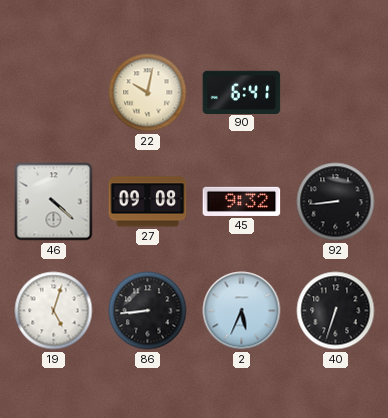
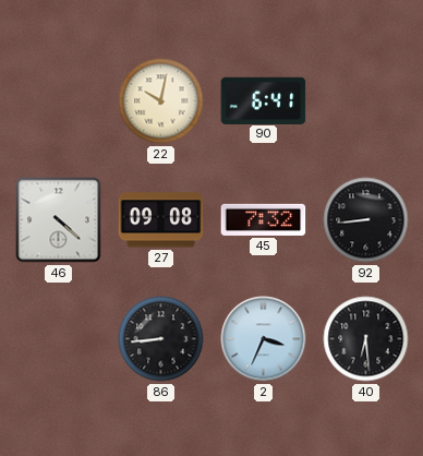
45: 9:32 -> 7:32 (264, 219)
19: 5:03 -> none (54, 311)
2: 5:34 -> 3:34 (264, 339)
40: 6:33 -> 6:29 (366, 339)
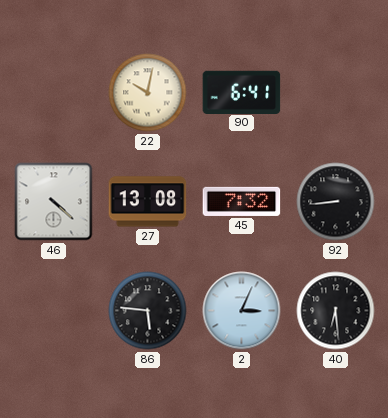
27: 09:08 -> 13:08 (148, 202)
86: 8:44 -> 5:46 (148, 311)
2: 3:34 -> 3:04 (242, 311)
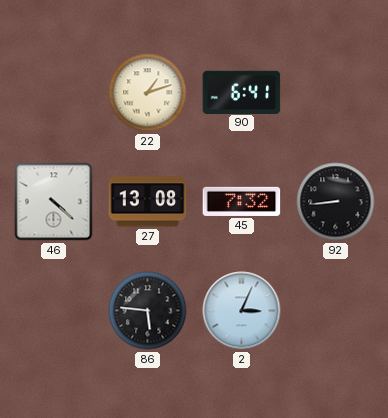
22: 10:02 -> 1:12 (148, 93)
40: 6:29 -> none (336, 311)
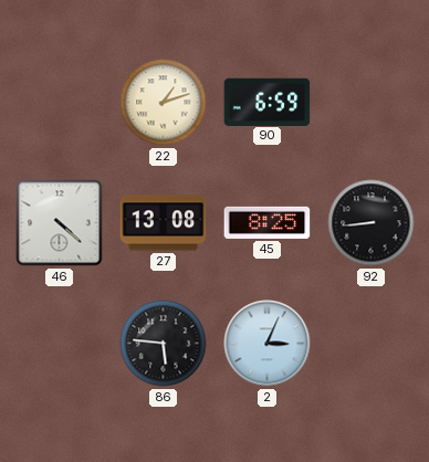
90: 6:41 -> 6:59 (268, 102)
45: 7:32 -> 8:25 (268, 222)
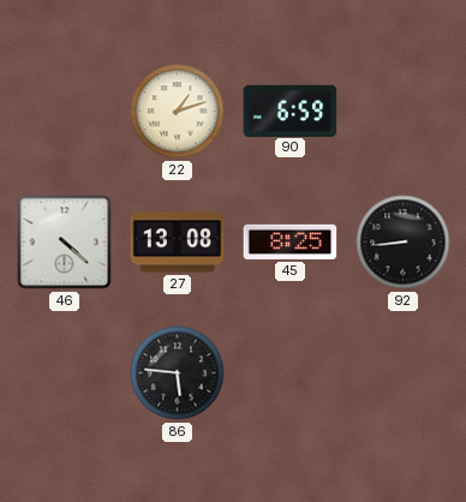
2: 3:04 -> none (268, 344)
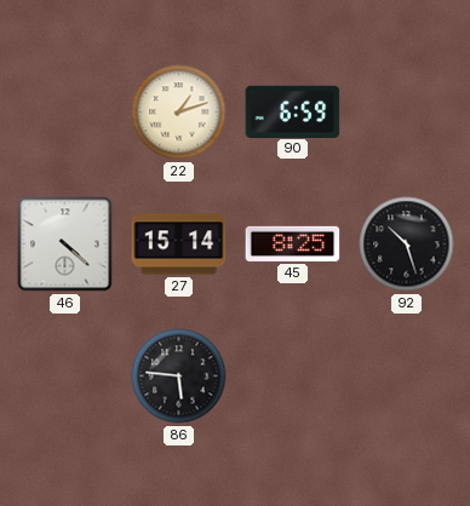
27: 13:08 -> 15:14 (179, 245)
92: 8:44 -> 10:27 (407, 245)
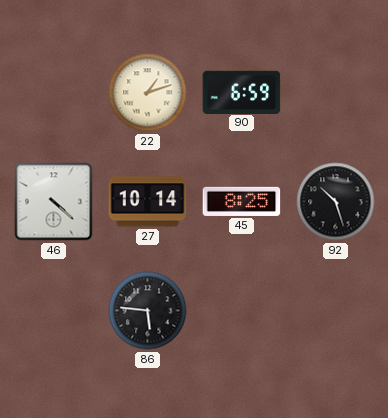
27: 15:14 -> 10:14 (148, 202)
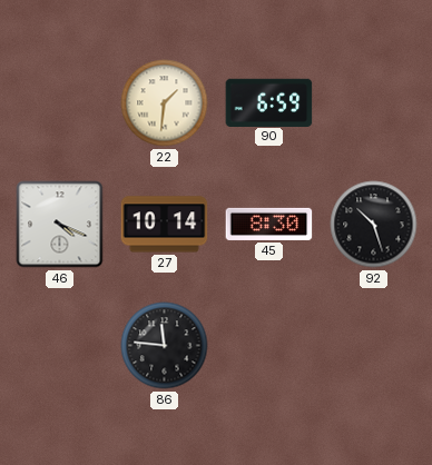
22: 1:12 -> 1:31 (165, 103)
46: 4:22 -> 4:19 (60, 225)
45: 8:25 -> 8:30 (269, 224)
86: 5:46 -> 11:46 (165, 346)
